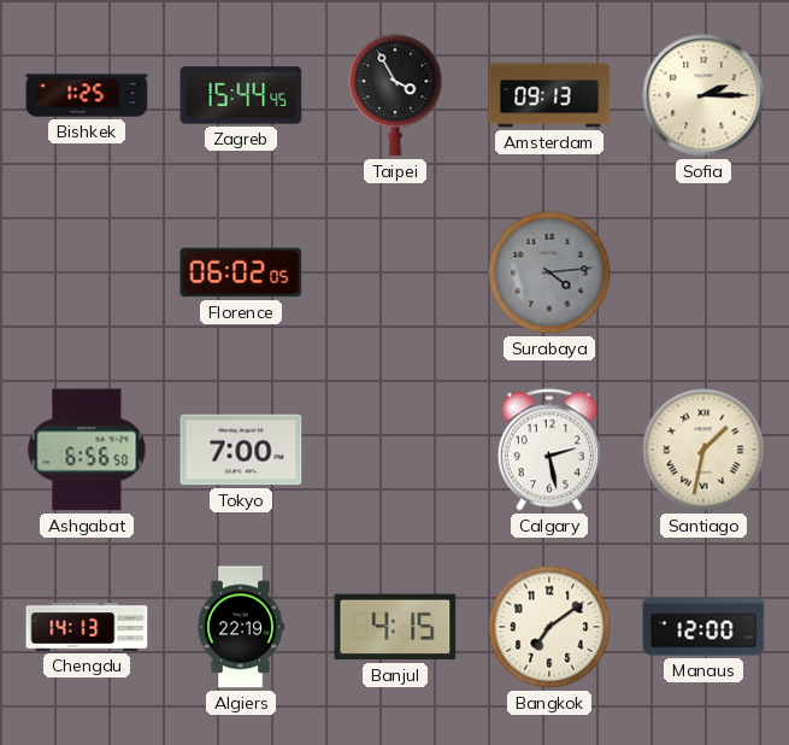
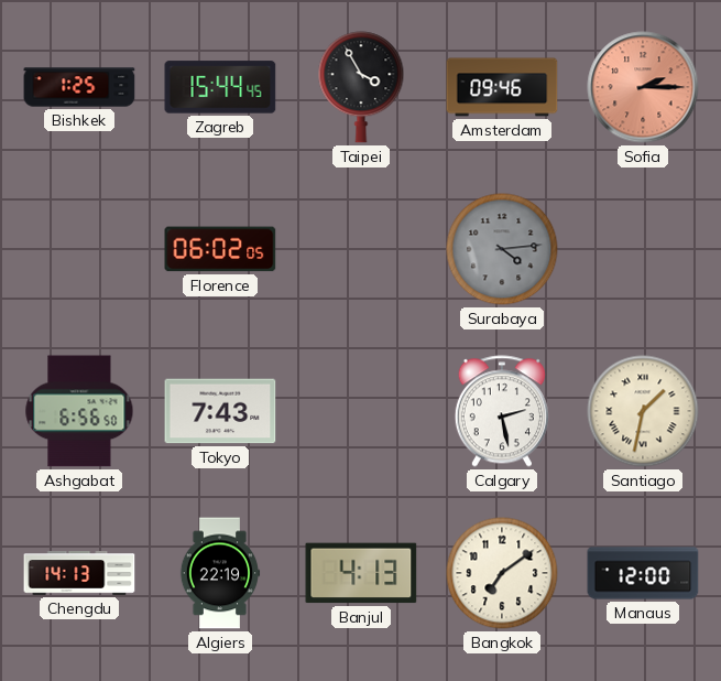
Amsterdam: 09:13 -> 09:46 (502, 87)
Sofia dial: cream -> salmon (643, 87)
Tokyo: 7:00 -> 7:43 (220, 411)
Banjul: 4:15 -> 4:13 (361, 573)
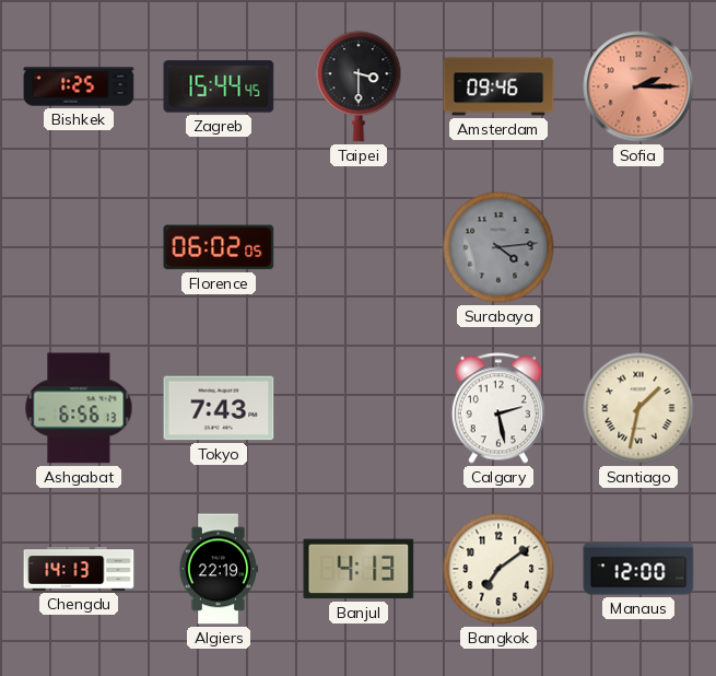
Taipei: 3:55 -> 3:30 (359, 86)
Ashgabat: 6:56:50 -> 6:56:13 (79, 408)
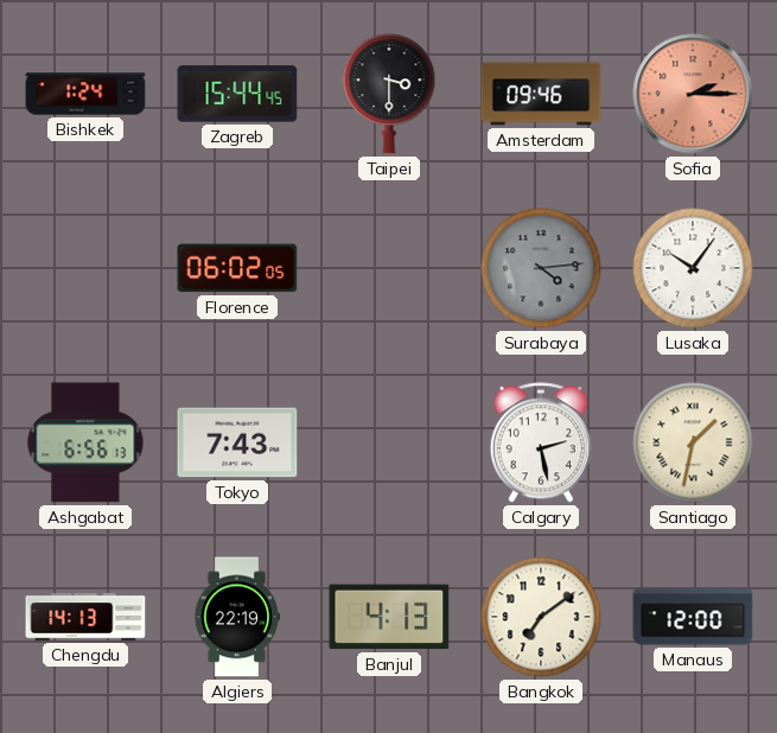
Bishkek: 1:25 -> 1:24 (85, 94)
Lusaka: none -> 10:06 (693, 268)
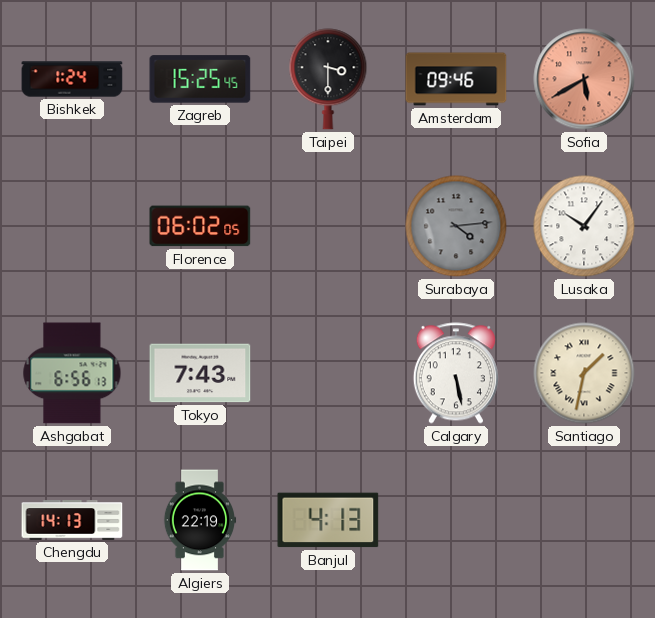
Zagreb: 15:44 -> 15:25 (200, 79)
Sofia: 2:15 -> 5:40 (584, 79)
Calgary: 2:28 -> 5:28 (456, 373)
Bangkok: 7:09 -> none (541, 617)
Manaus: 12:00 -> none (693, 617)
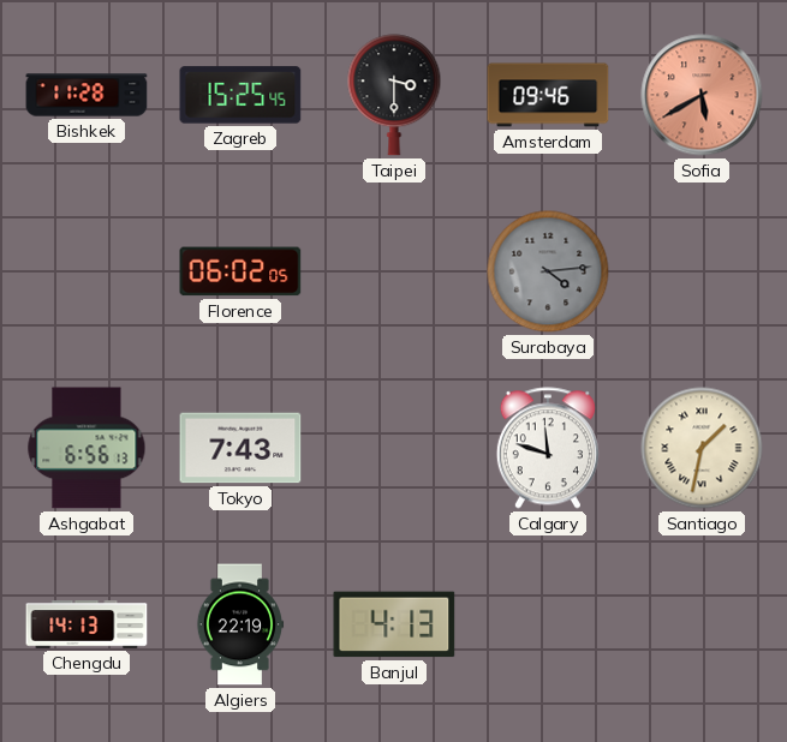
Bishkek: 1:24 -> 11:28 (87, 95)
Lusaka: 10:06 -> none (584, 226)
Calgary: 5:28 -> 11:48 (548, 448)
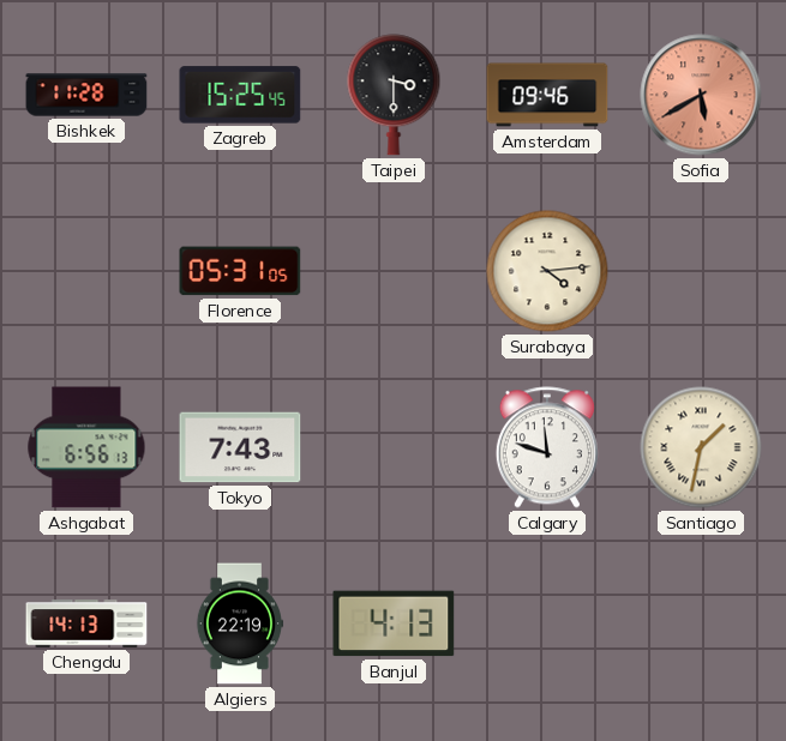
Florence: 06:02 -> 05:31 (240, 271)
Surabaya dial: grey -> cream (547, 271)
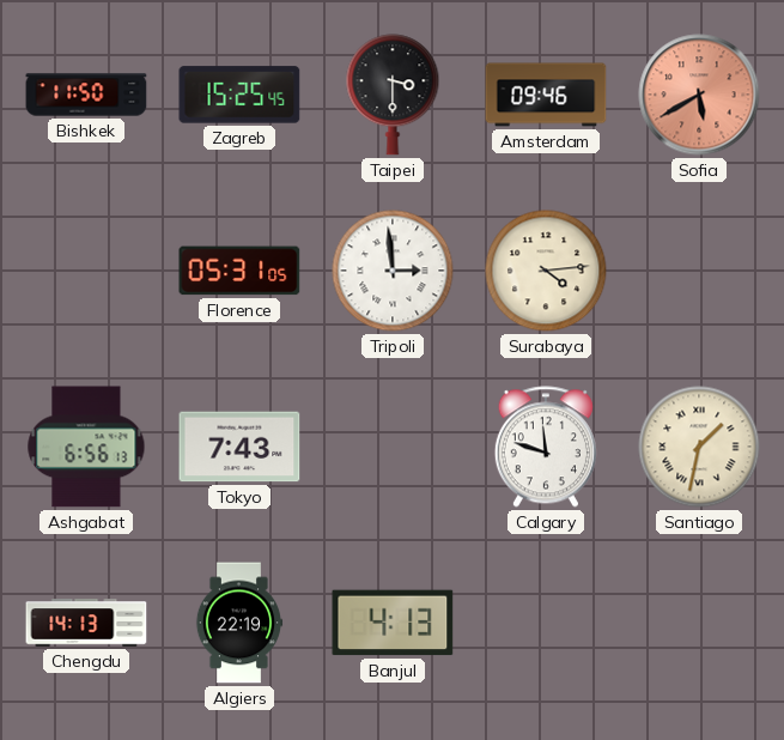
Bishkek: 11:28 -> 11:50 (86, 95)
Tripoli: none -> 2:59 (393, 271)
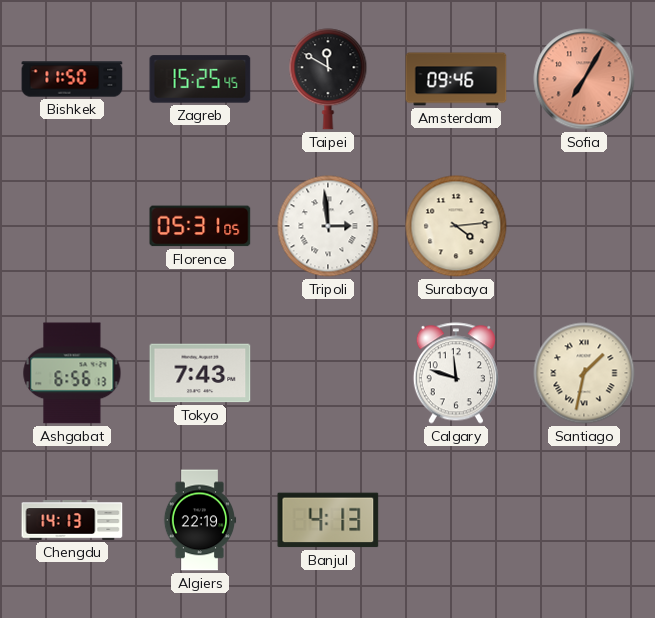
Taipei: 3:30 -> 11:50 (328, 79)
Sofia: 5:40 -> 7:05 (584, 79)
